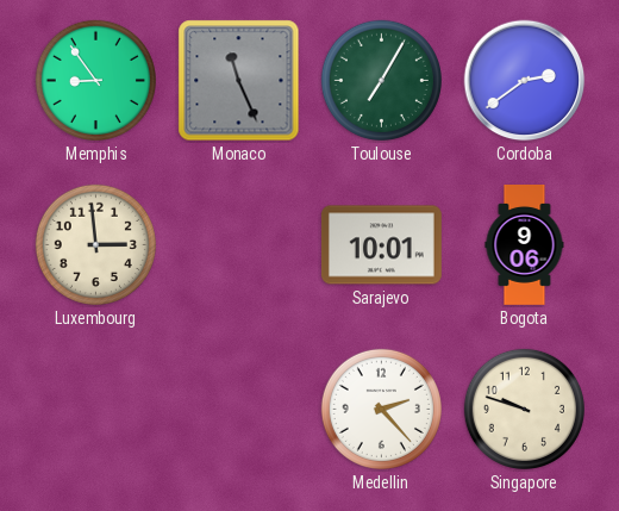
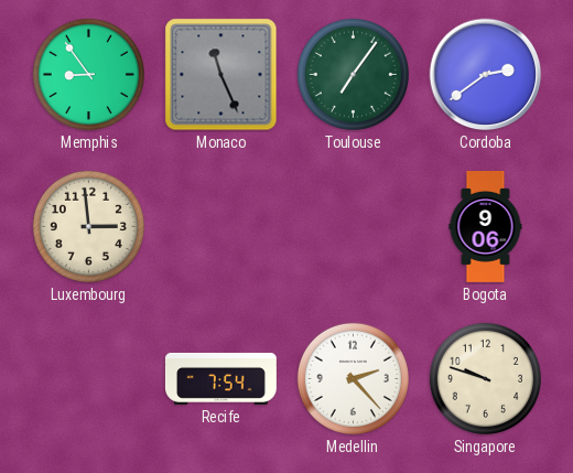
Toulouse: 7:05 -> 7:06 (353, 74)
Sarajevo: 10:01 -> none (381, 245)
Recife: none -> 7:54 (220, 378)
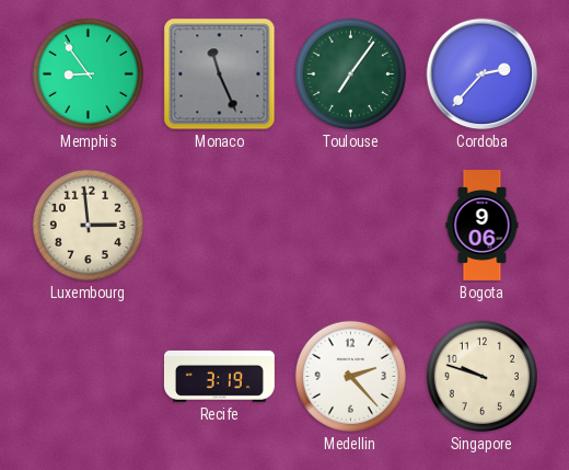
Cordoba: 2:39 -> 2:37 (483, 74)
Recife: 7:54 -> 3:19 (219, 376)
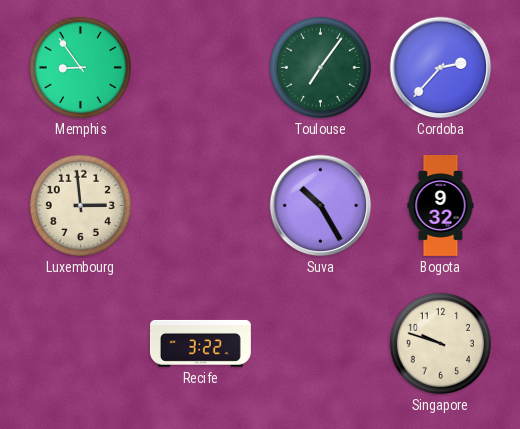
Monaco: 11:26 -> none (220, 74)
Suva: none -> 10:25 (321, 206)
Bogota: 9:06 -> 9:32 (441, 206)
Recife: 3:19 -> 3:22 (200, 343)
Medellin: 2:23 -> none (350, 376)
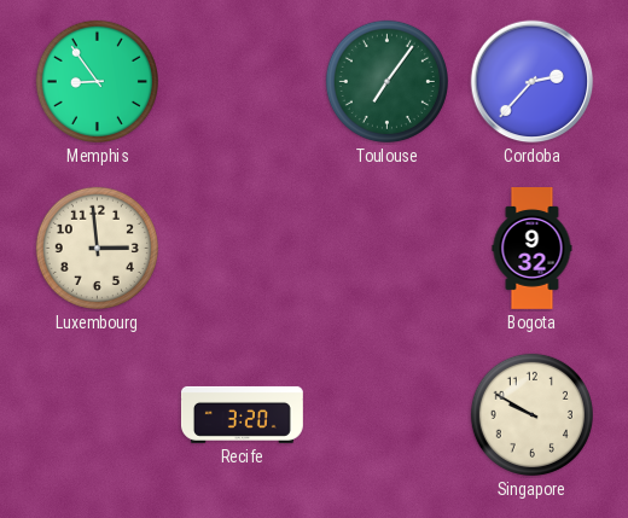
Suva: 10:25 -> none (321, 206)
Recife: 3:22 -> 3:20 (242, 414)
Singapore: 9:48 -> 9:50 (531, 414)
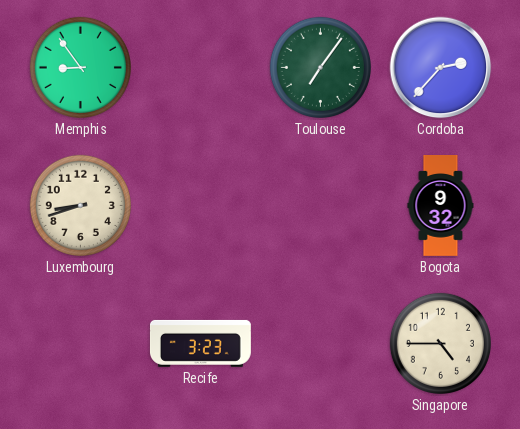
Luxembourg: 2:59 -> 8:42 (80, 205)
Recife: 3:20 -> 3:23 (200, 343)
Singapore: 9:50 -> 4:45 (440, 343)
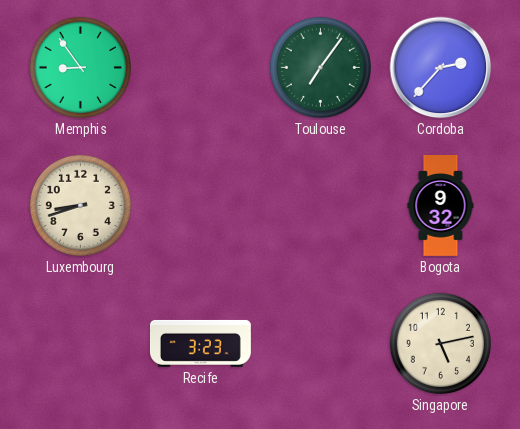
Singapore: 4:45 -> 5:13 (440, 343)
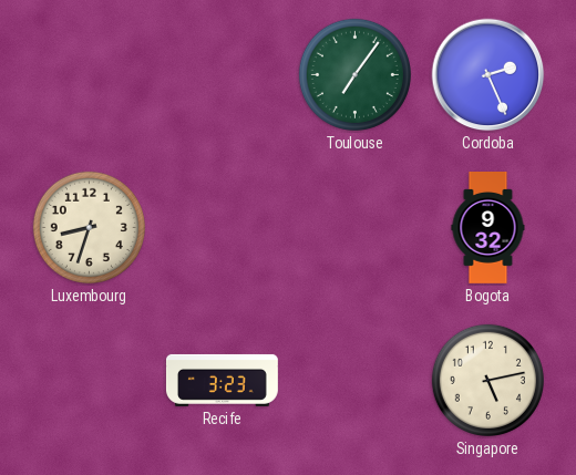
Memphis: 8:54 -> none (80, 67)
Cordoba: 2:37 -> 2:26 (488, 75)
Luxembourg: 8:42 -> 8:33 (89, 227)
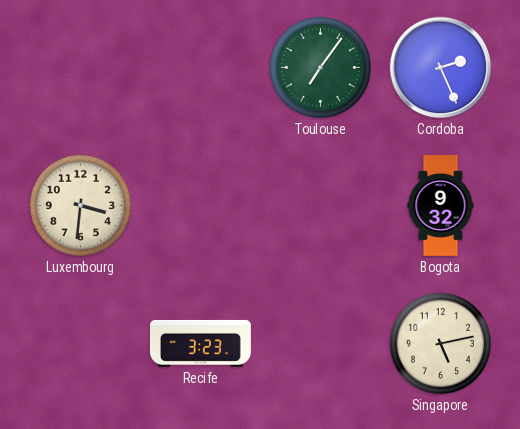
Luxembourg: 8:33 -> 3:31 (80, 205)
